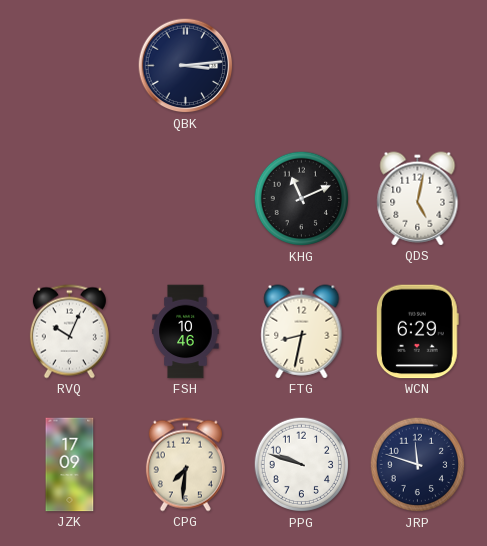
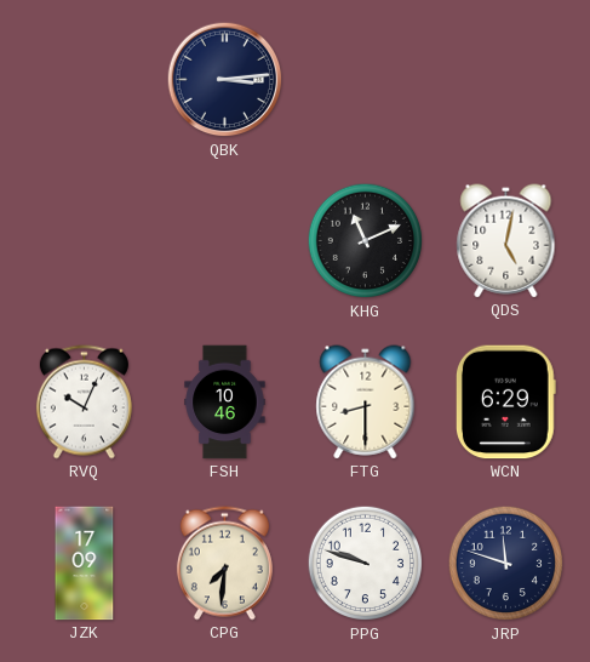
FTG: 8:32 -> 8:30 (366, 403)
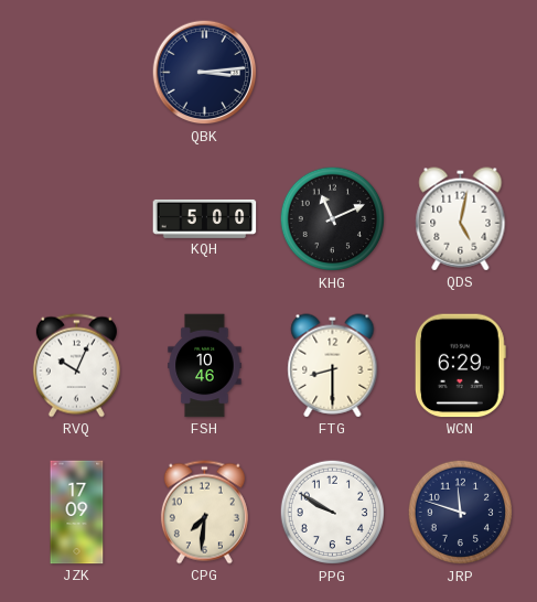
KQH: none -> 5:00 (205, 218)
PPG: 9:48 -> 9:50 (333, 513)
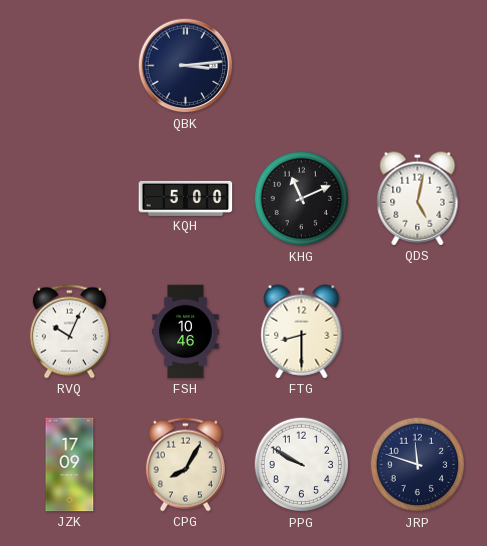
WCN: 6:29 -> none (460, 366)
CPG: 7:31 -> 8:05 (185, 465)
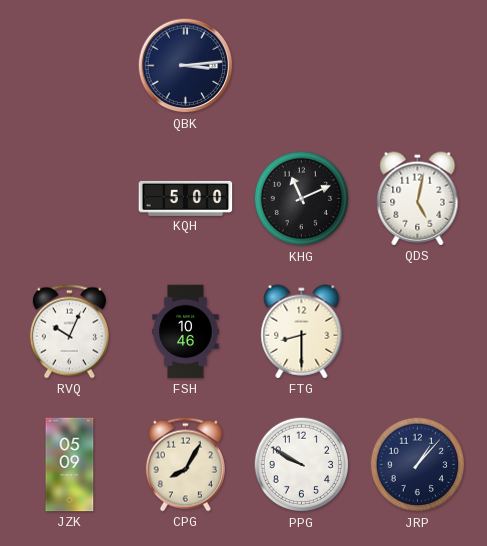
JZK: 17:09 -> 05:09 (70, 465)
JRP: 11:48 -> 1:07 (418, 465)
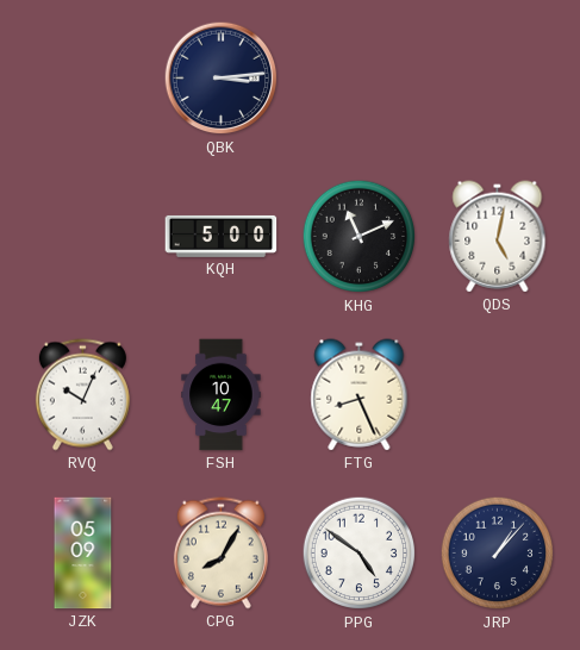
FSH: 10:46 -> 10:47 (222, 395)
FTG: 8:30 -> 8:26 (360, 395)
PPG: 9:50 -> 4:51 (360, 554)
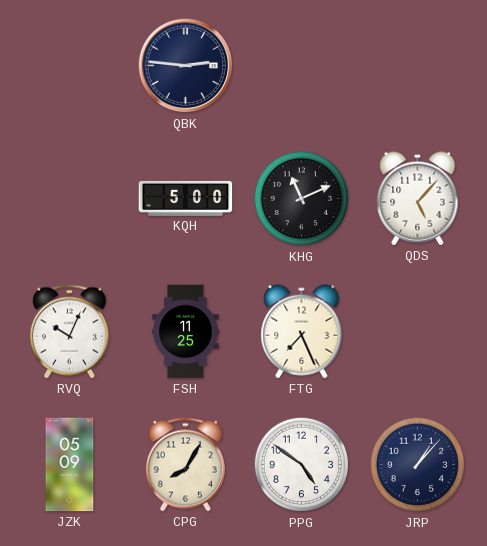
QBK: 3:14 -> 2:46 (186, 66)
QDS: 5:02 -> 5:07 (418, 199)
FSH: 10:47 -> 11:25 (186, 332)
FTG: 8:26 -> 7:26 (302, 332)
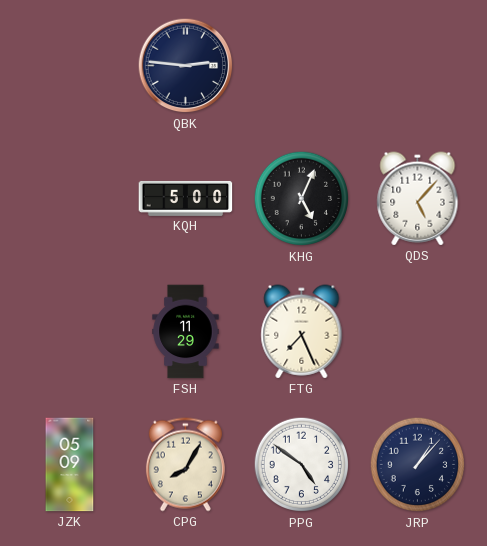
KHG: 11:11 -> 5:04 (302, 199)
RVQ: 10:04 -> none (69, 332)
FSH: 11:25 -> 11:29 (186, 332)
